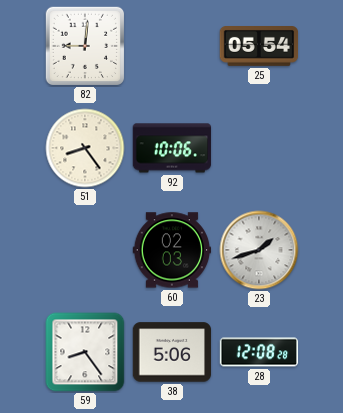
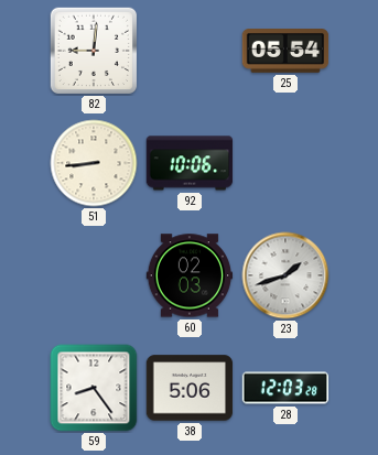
51: 8:24 -> 8:44 (94, 163)
28: 12:08 -> 12:03 (285, 388)
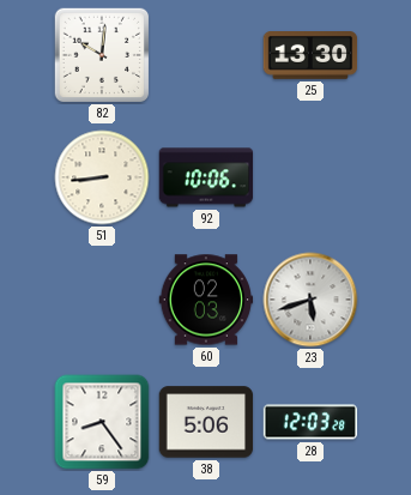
82: 9:01 -> 10:01 (102, 55)
25: 05:54 -> 13:30 (310, 56)
23: 1:42 -> 5:42 (310, 300)
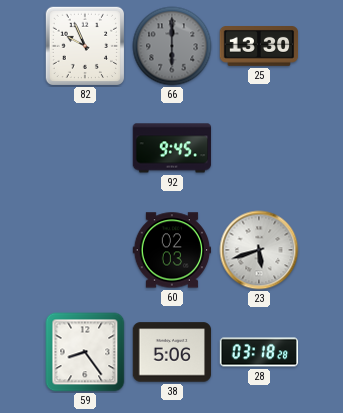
82: 10:01 -> 9:56 (85, 46)
66: none -> 6:00 (172, 46)
51: 8:44 -> none (102, 177)
92: 10:06 -> 9:45 (172, 148)
28: 12:03 -> 03:18 (259, 352)
